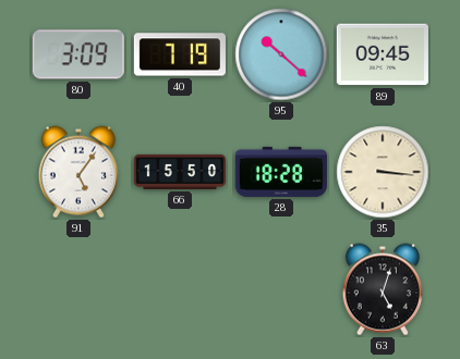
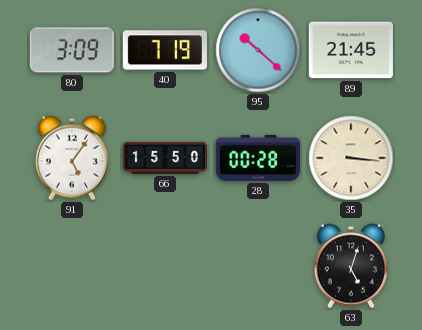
89: 09:45 -> 21:45 (351, 50)
28: 18:28 -> 00:28 (258, 158)
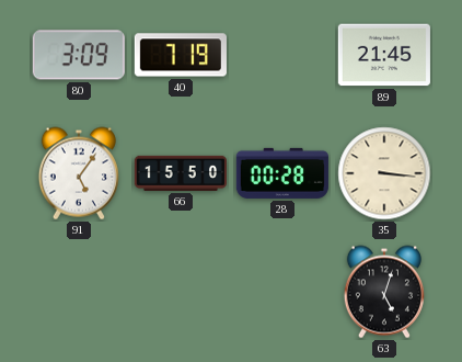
95: 10:22 -> none (258, 50)
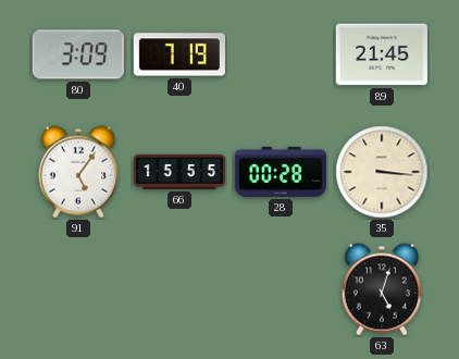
66: 15:50 -> 15:55 (178, 172)
